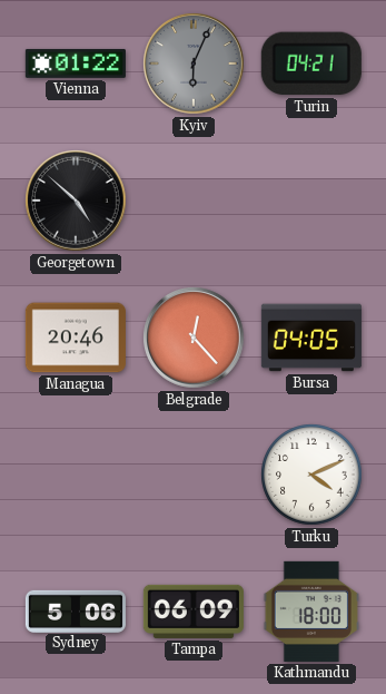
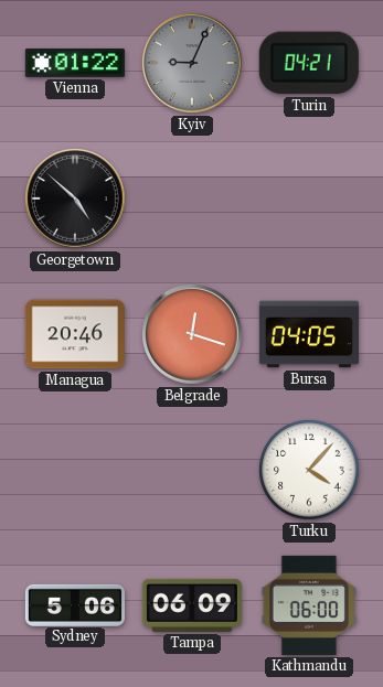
Kyiv: 6:04 -> 9:04 (192, 63)
Belgrade: 12:23 -> 12:18 (192, 334)
Turku: 4:11 -> 4:07 (309, 470)
Kathmandu: 18:00 -> 06:00 (309, 605)
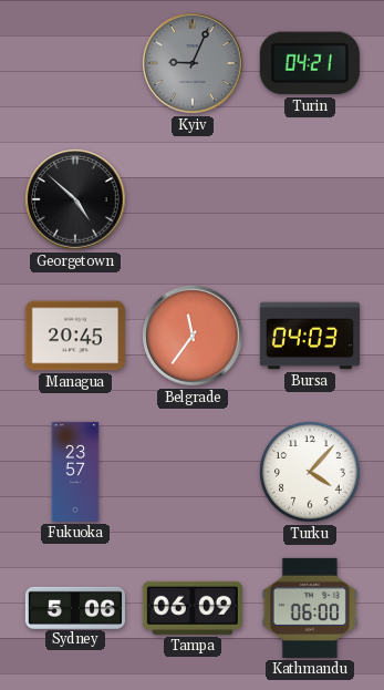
Vienna: 01:22 -> none (75, 63)
Managua: 20:46 -> 20:45 (75, 336)
Belgrade: 12:18 -> 11:36 (193, 336)
Bursa: 04:05 -> 04:03 (310, 336)
Fukuoka: none -> 23:57 (75, 472)
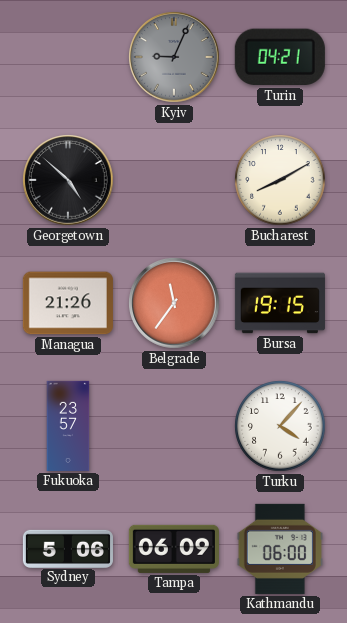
Bucharest: none -> 8:10 (280, 180)
Managua: 20:45 -> 21:26 (68, 303)
Bursa: 04:03 -> 19:15 (280, 303)
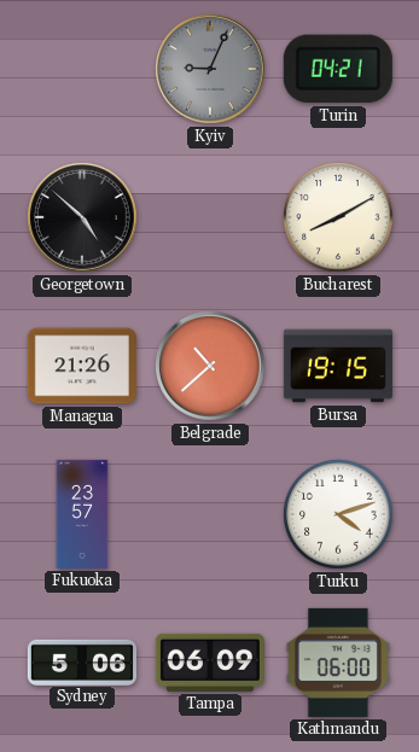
Belgrade: 11:36 -> 10:38 (210, 366)
Turku: 4:07 -> 4:12 (338, 514)
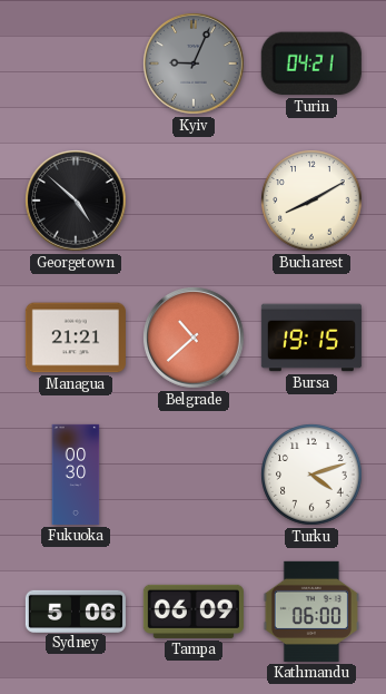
Managua: 21:26 -> 21:21 (76, 338)
Fukuoka: 23:57 -> 00:30 (76, 475)
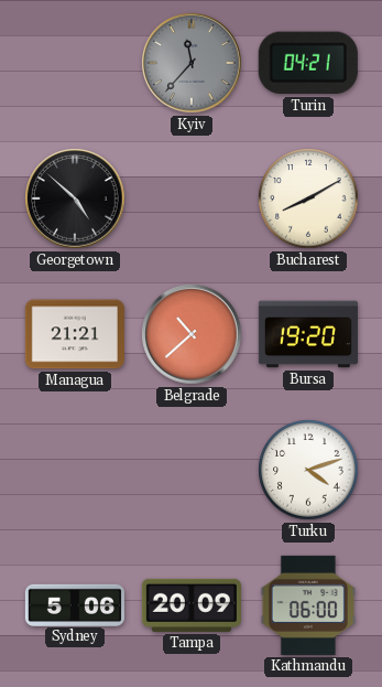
Kyiv: 9:04 -> 11:37 (192, 63)
Bursa: 19:15 -> 19:20 (308, 334)
Fukuoka: 00:30 -> none (76, 475)
Tampa: 06:09 -> 20:09 (192, 605)
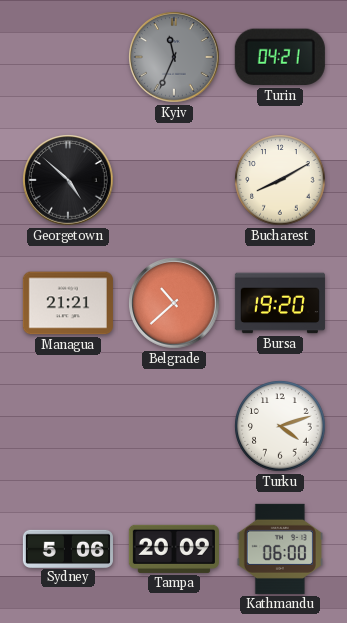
Kyiv: 11:37 -> 11:34 (174, 57)
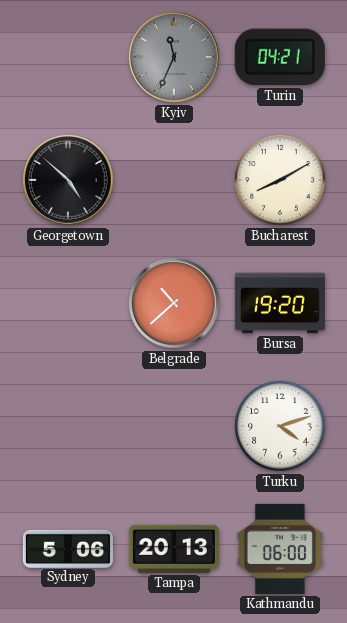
Managua: 21:21 -> none (68, 303)
Tampa: 20:09 -> 20:13 (174, 549)
